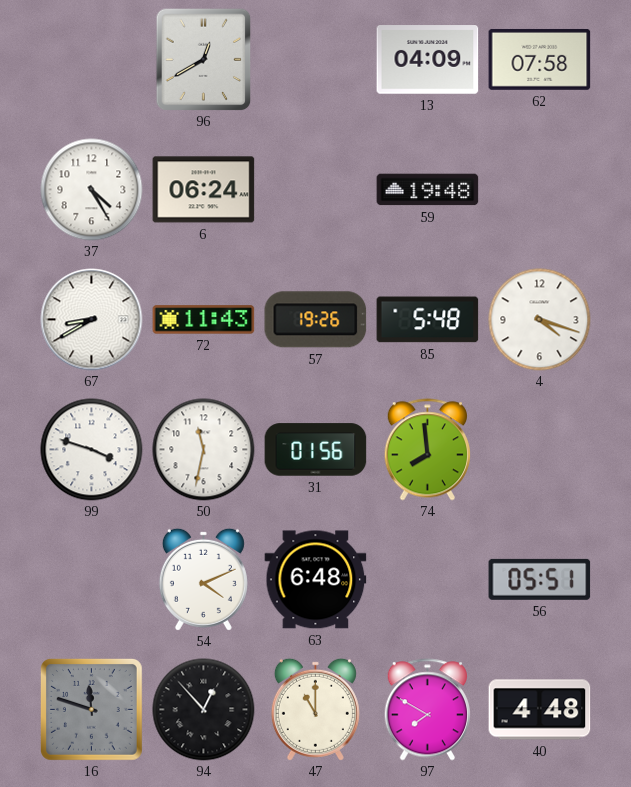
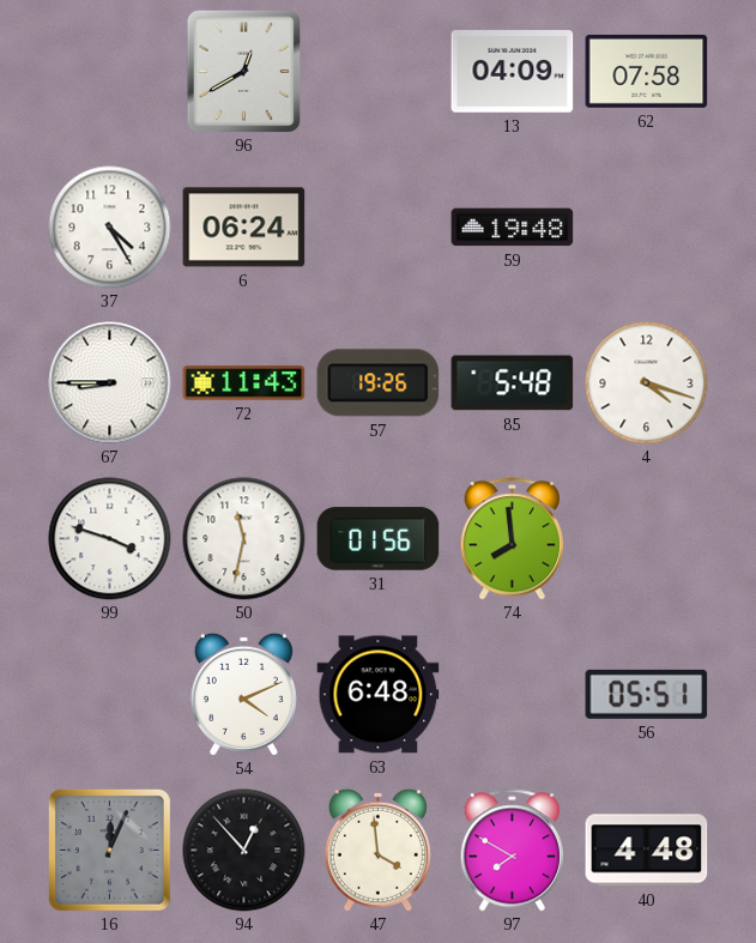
67: 8:40 -> 8:45 (110, 383)
16: 11:48 -> 12:04 (109, 850)
47: 11:00 -> 3:59 (377, 850)
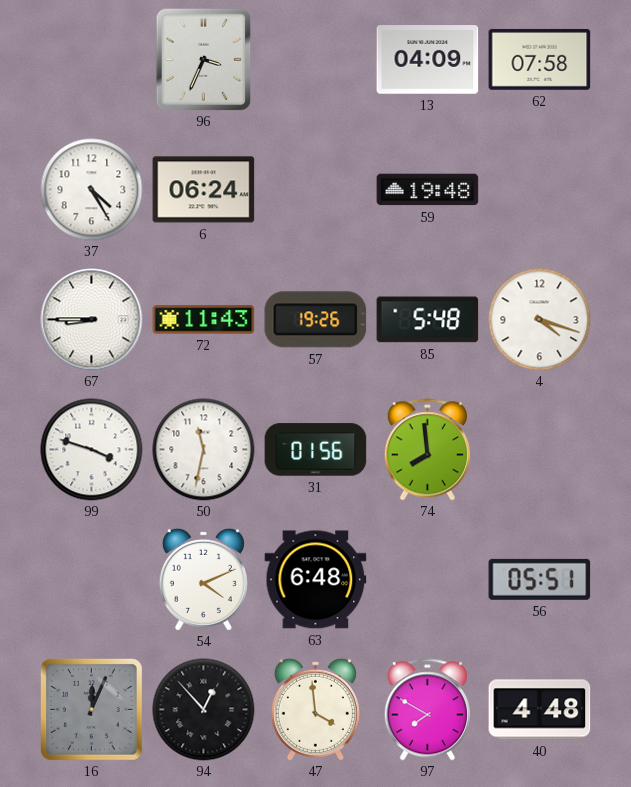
96: 12:40 -> 3:34 (204, 59)
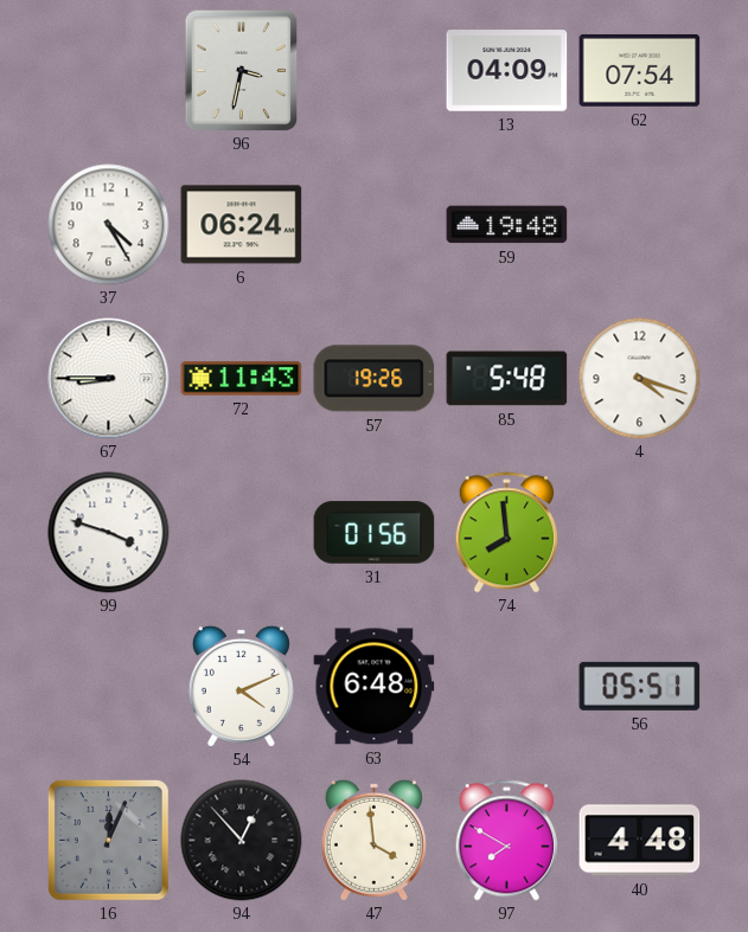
96: 3:34 -> 3:32 (242, 70)
62: 07:58 -> 07:54 (640, 70)
50: 11:32 -> none (204, 450)
